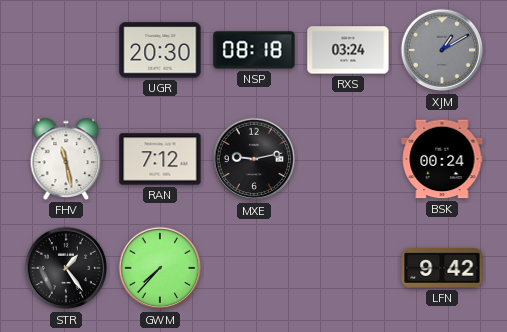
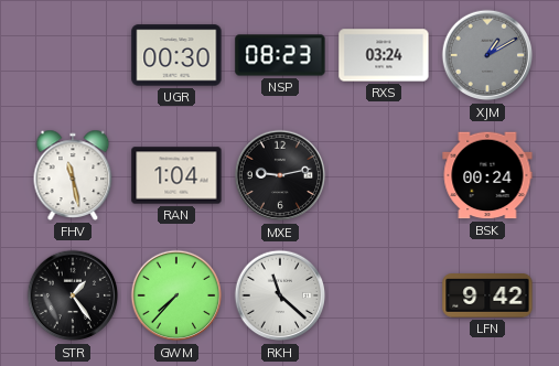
UGR: 20:30 -> 00:30 (176, 55)
NSP: 08:18 -> 08:23 (280, 55)
RAN: 7:12 -> 1:04 (176, 175)
RKH: none -> 11:22 (280, 295)
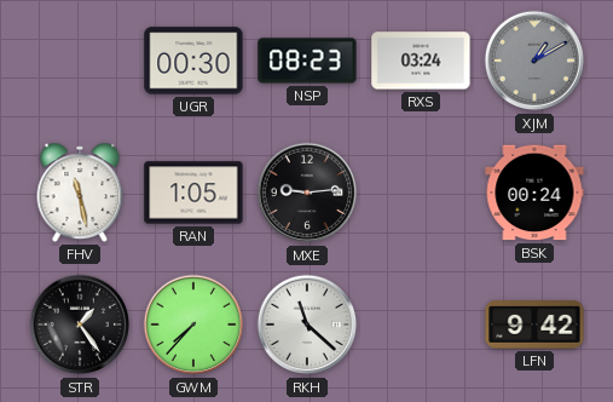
RAN: 1:04 -> 1:05 (193, 193)
MXE: 9:13 -> 9:14 (307, 193)
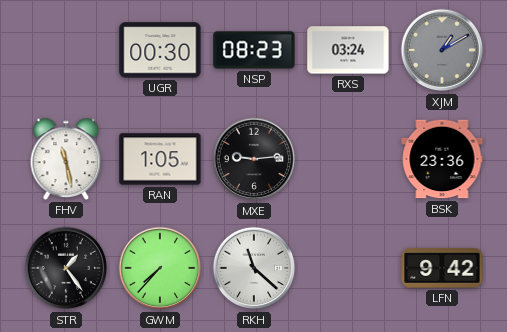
BSK: 00:24 -> 23:36 (442, 159)
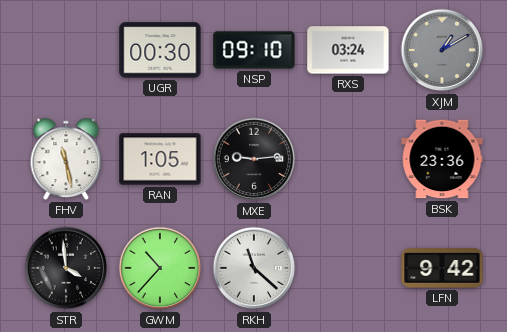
NSP: 08:23 -> 09:10 (254, 50)
STR: 1:24 -> 3:59 (66, 268)
GWM: 7:37 -> 10:37 (160, 268)
